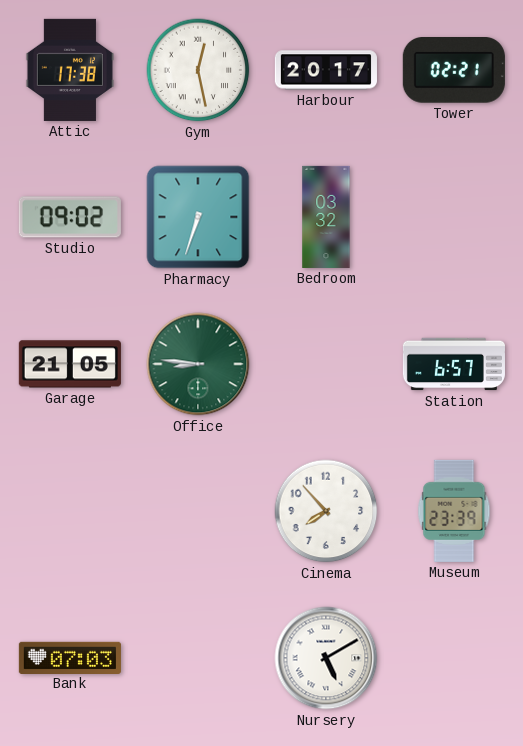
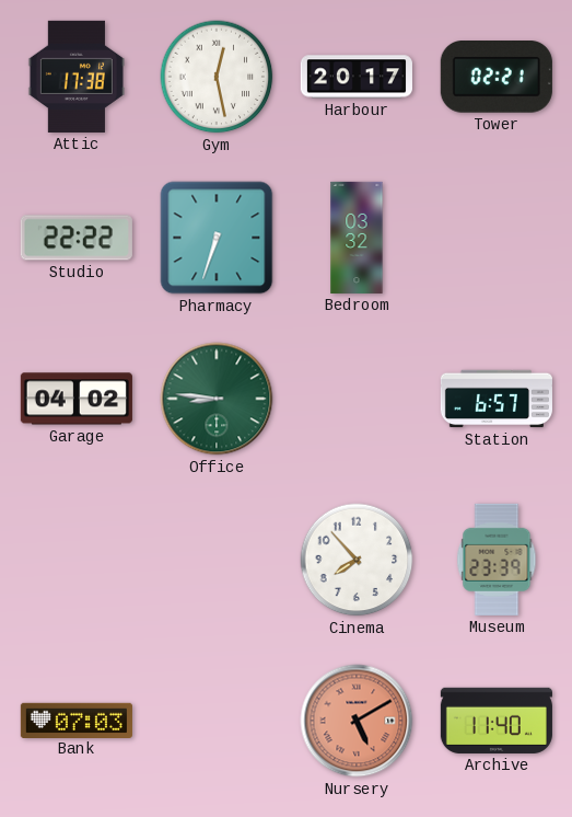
Studio: 09:02 -> 22:22 (77, 238)
Garage: 21:05 -> 04:02 (77, 399)
Nursery dial: white -> salmon (357, 721)
Archive: none -> 11:40 (497, 721)
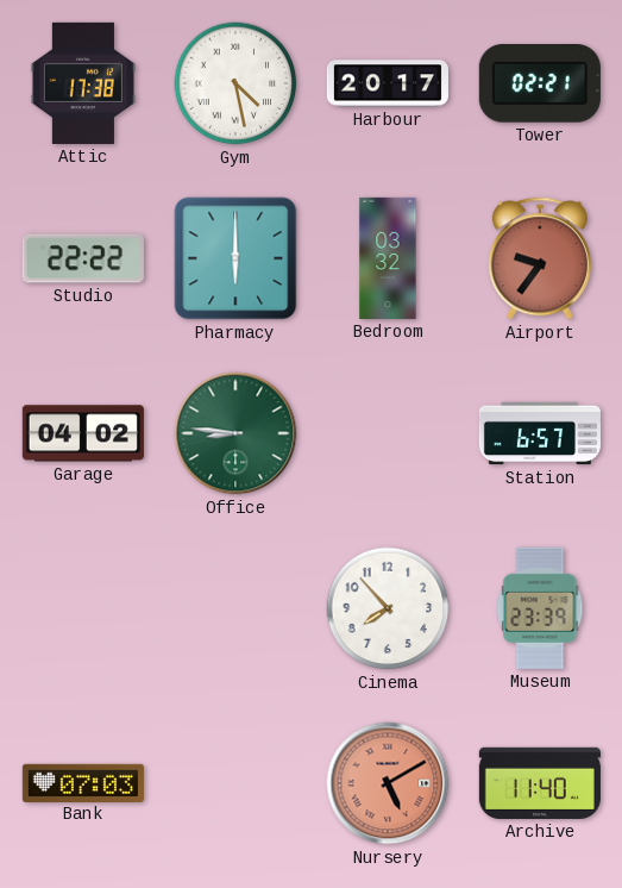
Gym: 12:28 -> 4:28 (235, 83)
Pharmacy: 6:33 -> 6:00 (235, 258)
Airport: none -> 9:36 (540, 258)
